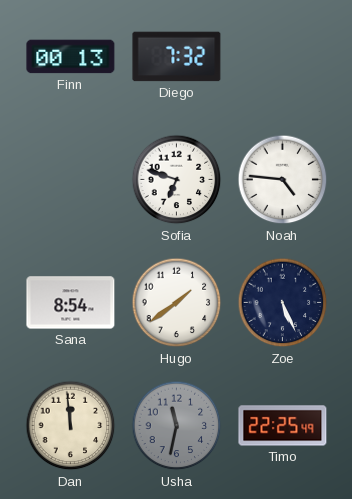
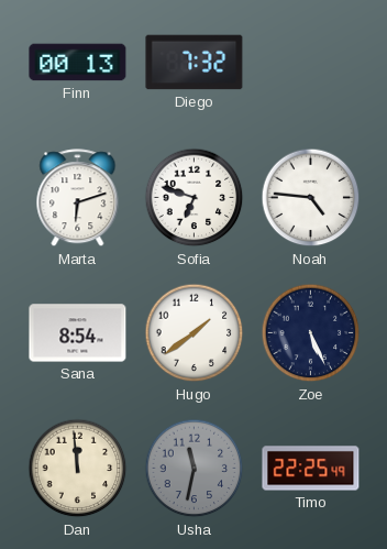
Marta: none -> 6:12 (78, 198)
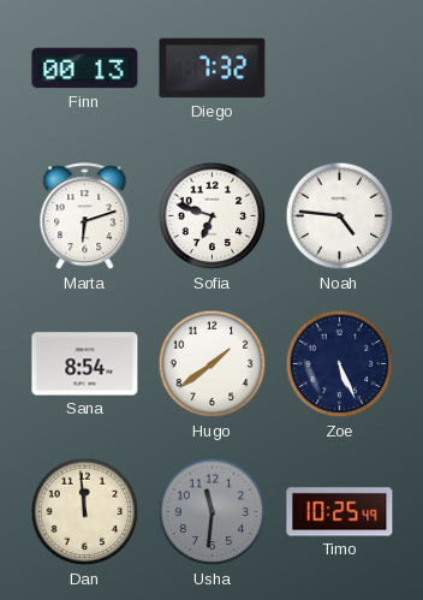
Usha: 11:32 -> 11:31 (213, 512)
Timo: 22:25 -> 10:25 (340, 512)
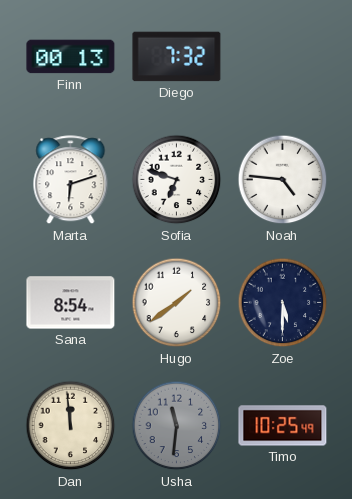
Zoe: 5:26 -> 5:30 (283, 303)
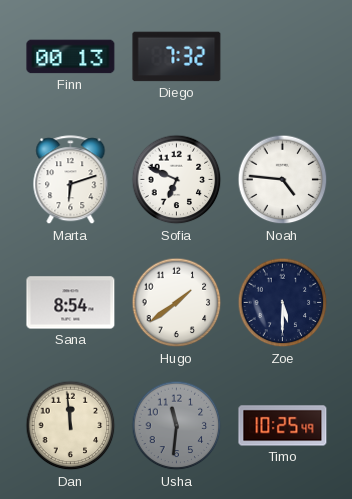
Sofia: 6:48 -> 6:49 (177, 180)
